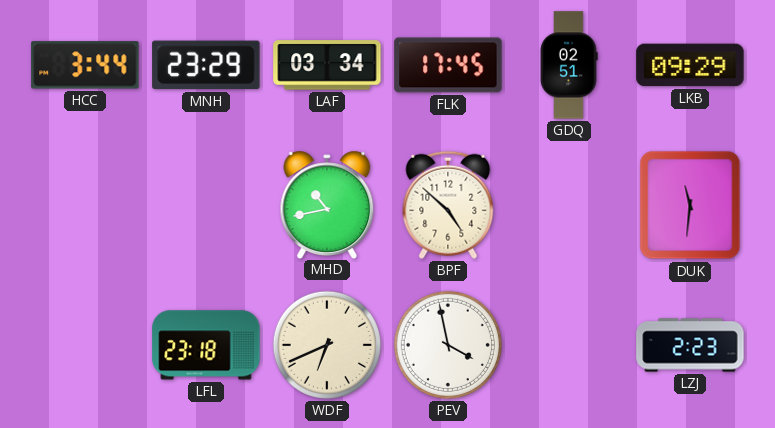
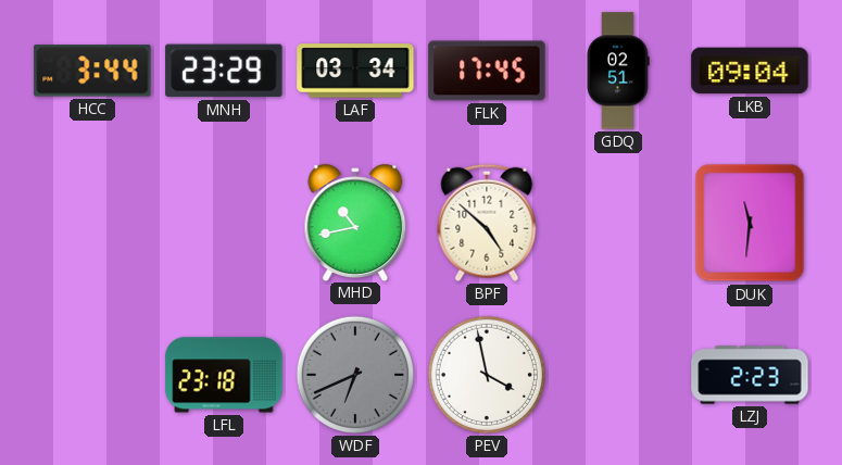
LKB: 09:29 -> 09:04 (750, 71)
WDF dial: cream -> grey (355, 375)
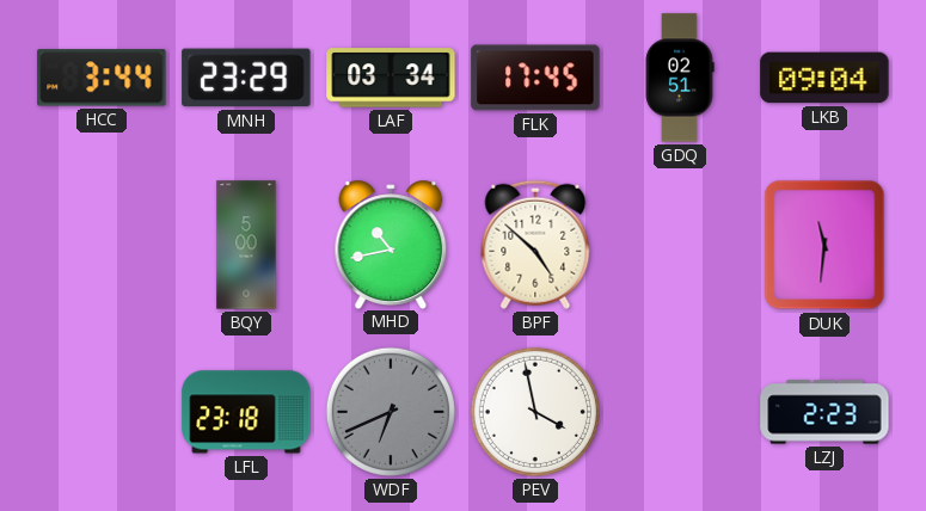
BQY: none -> 5:00 (246, 245)
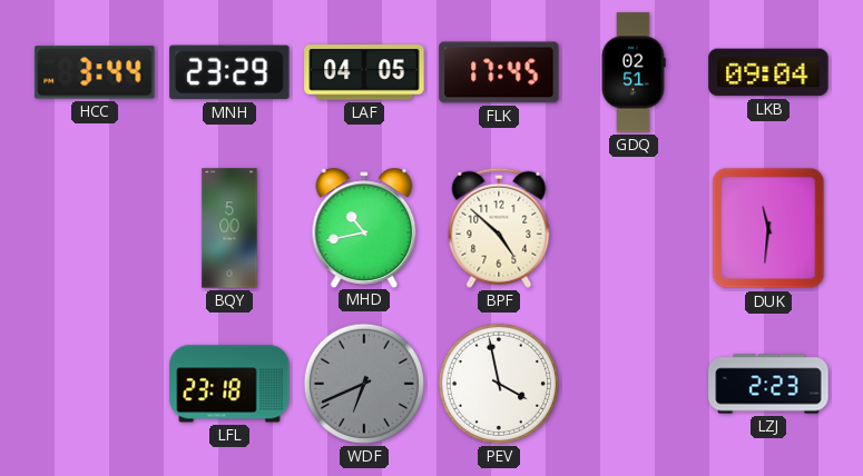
LAF: 03:34 -> 04:05 (364, 72)
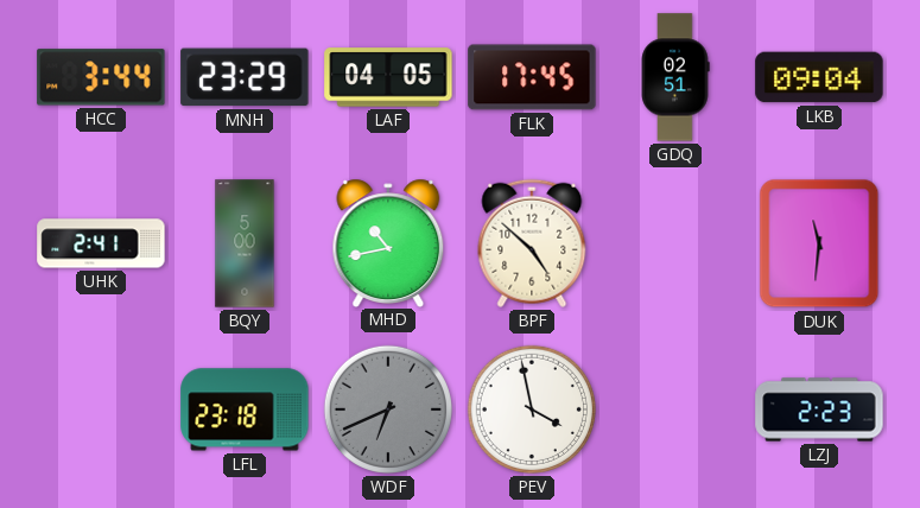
UHK: none -> 2:41 (101, 243)
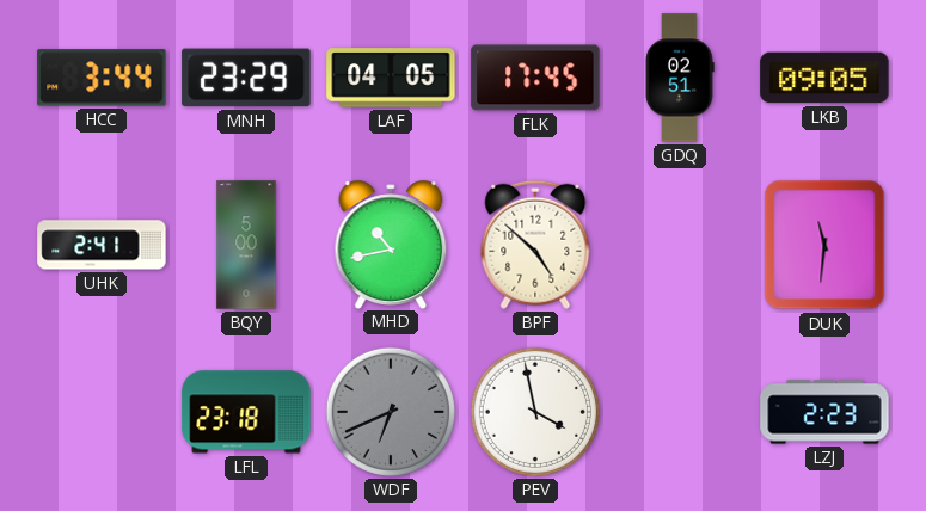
LKB: 09:04 -> 09:05 (824, 78)
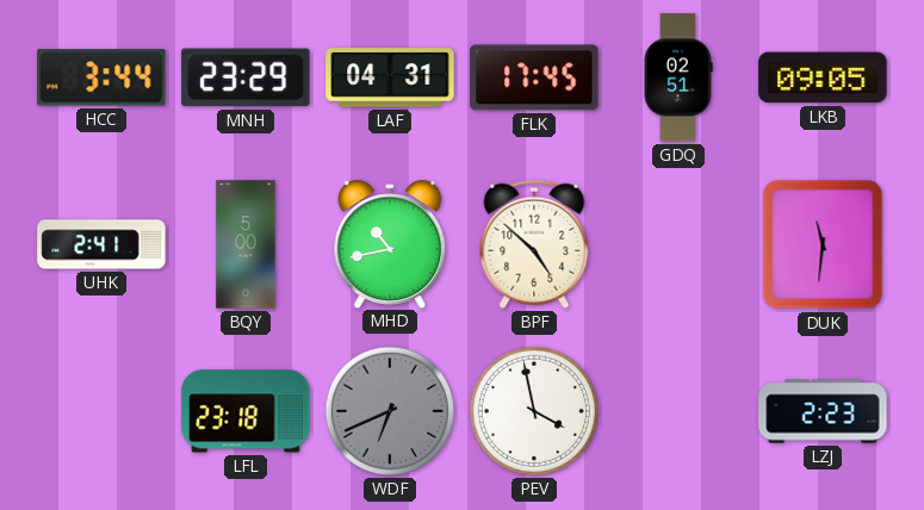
LAF: 04:05 -> 04:31 (390, 77)
